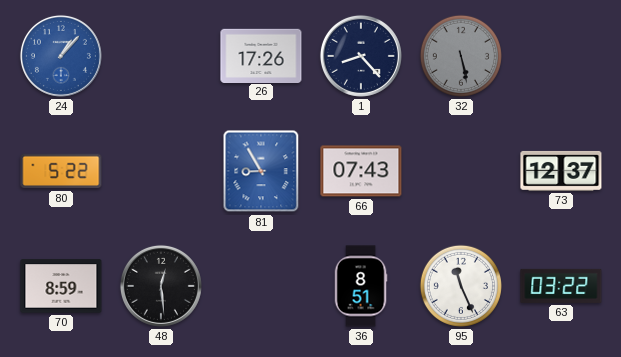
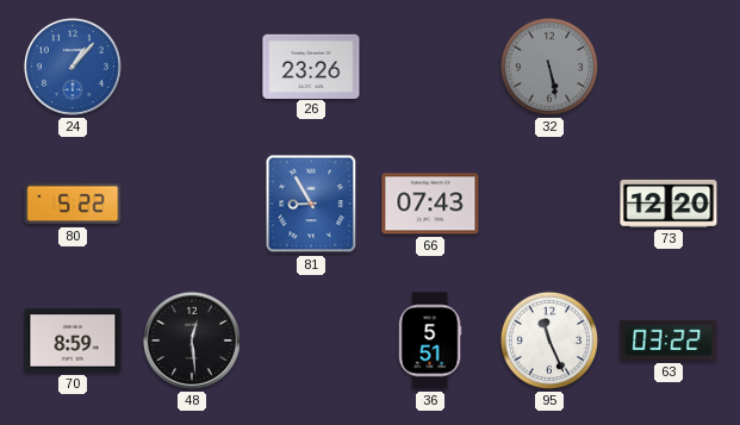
26: 17:26 -> 23:26 (311, 65)
1: 8:23 -> none (361, 56)
73: 12:37 -> 12:20 (669, 204)
36: 8:51 -> 5:51 (430, 340)
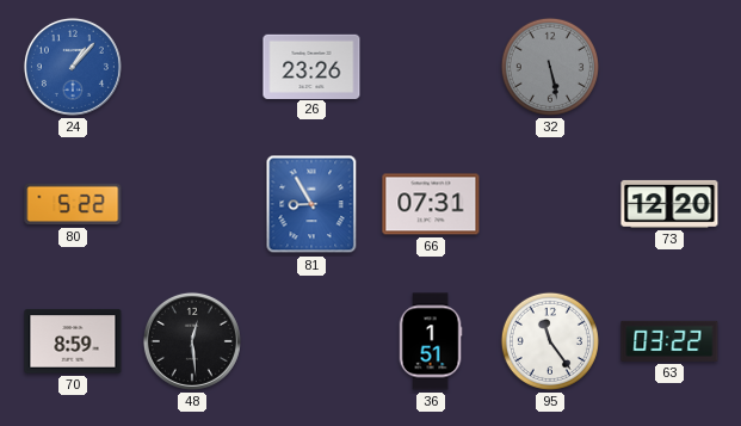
66: 07:43 -> 07:31 (431, 204)
36: 5:51 -> 1:51 (431, 341)
95: 11:26 -> 11:24 (550, 341)
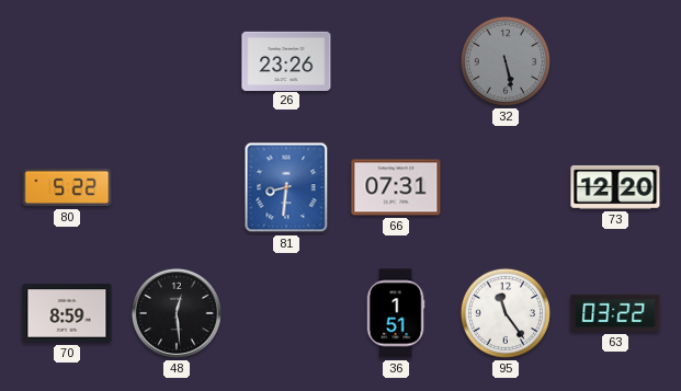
24: 1:07 -> none (73, 67)
81: 8:55 -> 8:31 (286, 187)
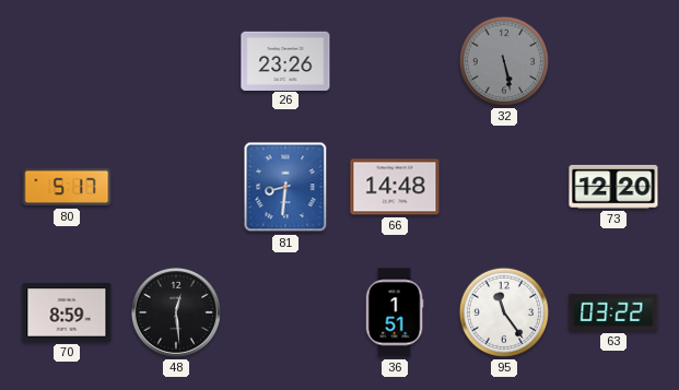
80: 5:22 -> 5:17 (67, 187)
66: 07:31 -> 14:48 (395, 187)
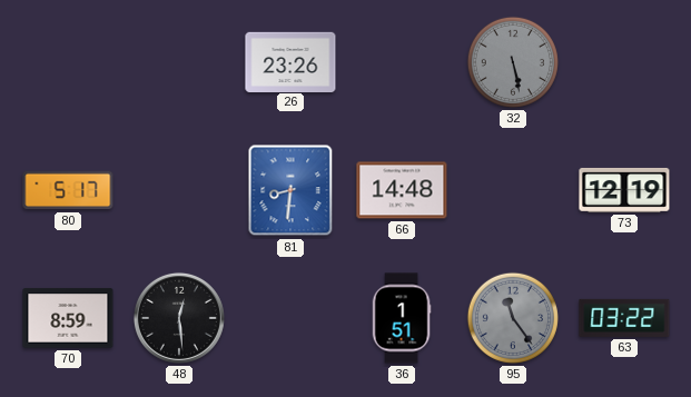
73: 12:20 -> 12:19 (624, 190)
95 dial: white -> grey (513, 318)
